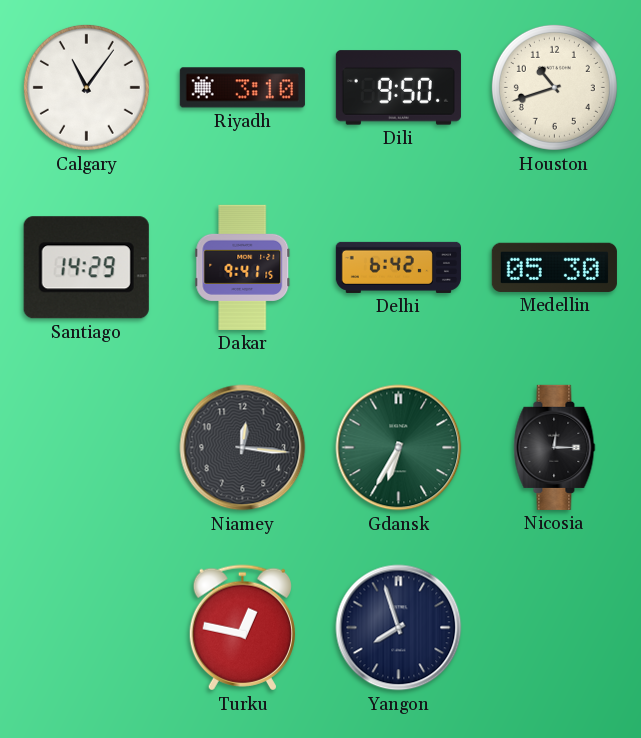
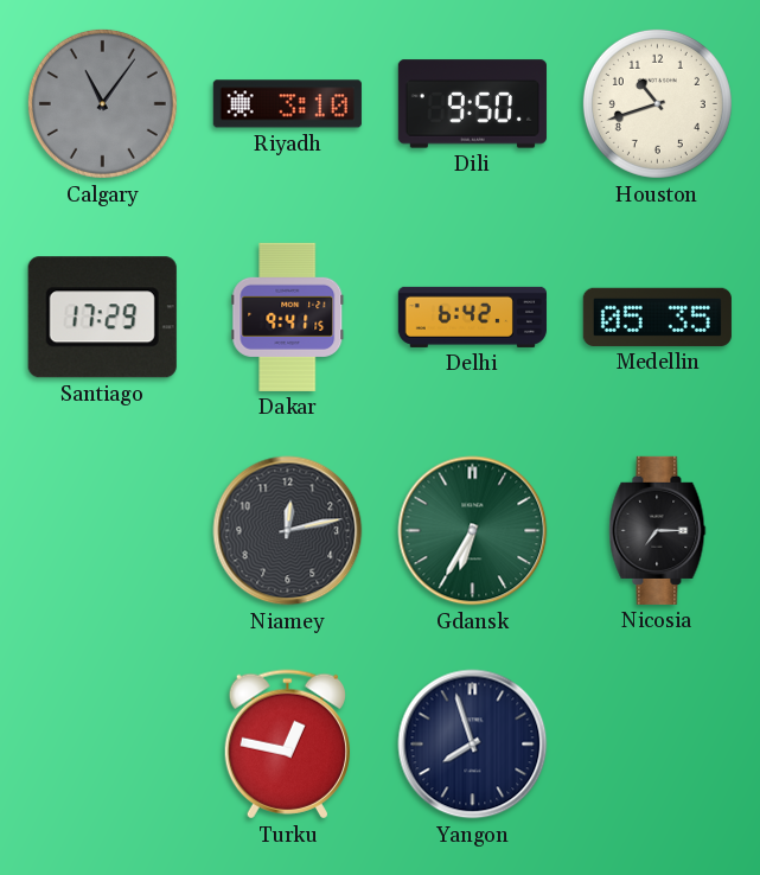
Calgary dial: white -> grey (102, 103)
Santiago: 14:29 -> 17:29 (102, 318)
Medellin: 05:30 -> 05:35 (657, 317)
Niamey: 12:16 -> 12:13 (288, 531)
Nicosia: 12:15 -> 7:15 (658, 530)
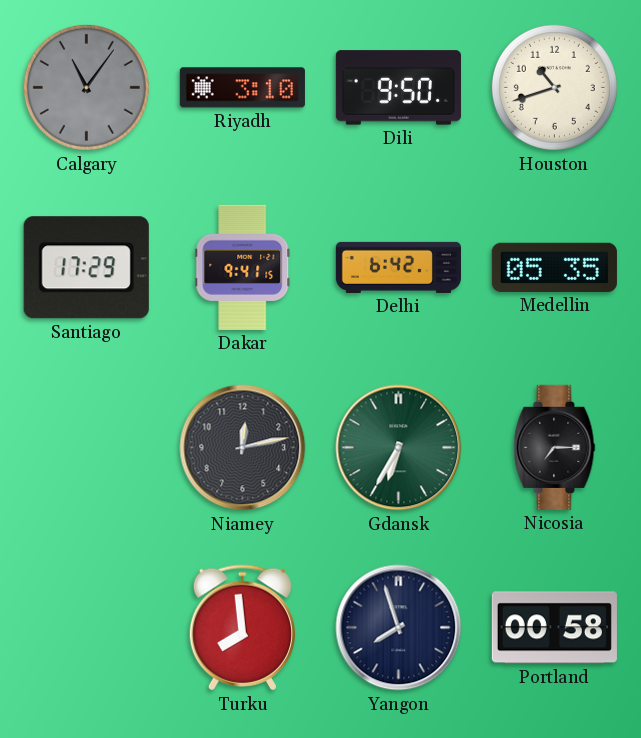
Turku: 12:47 -> 7:59 (242, 628)
Portland: none -> 00:58 (554, 628)
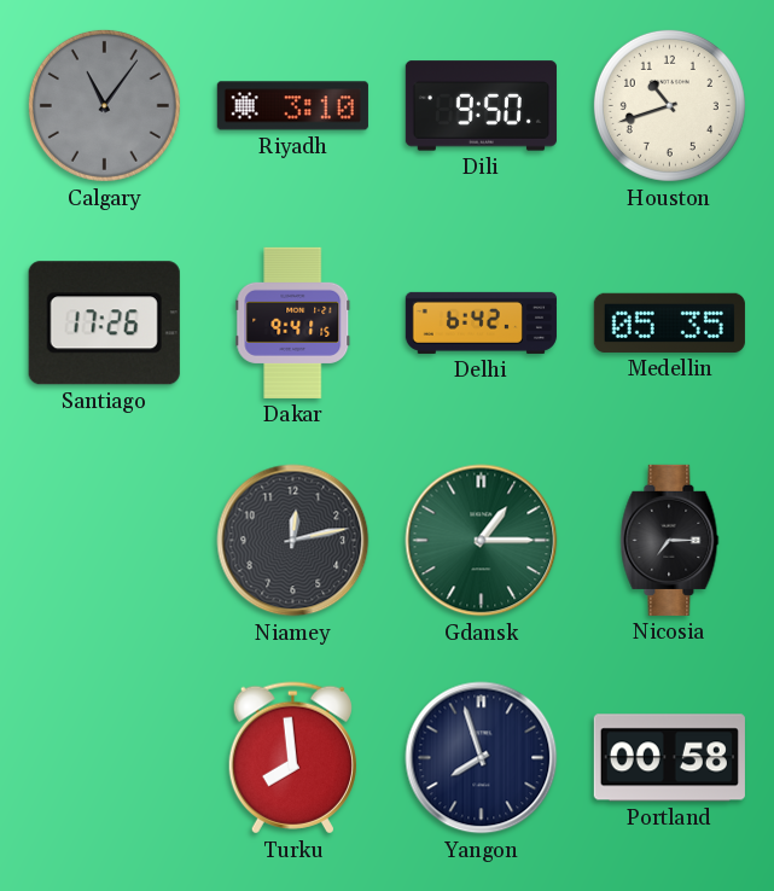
Santiago: 17:29 -> 17:26 (104, 324)
Gdansk: 6:35 -> 1:15 (482, 541)
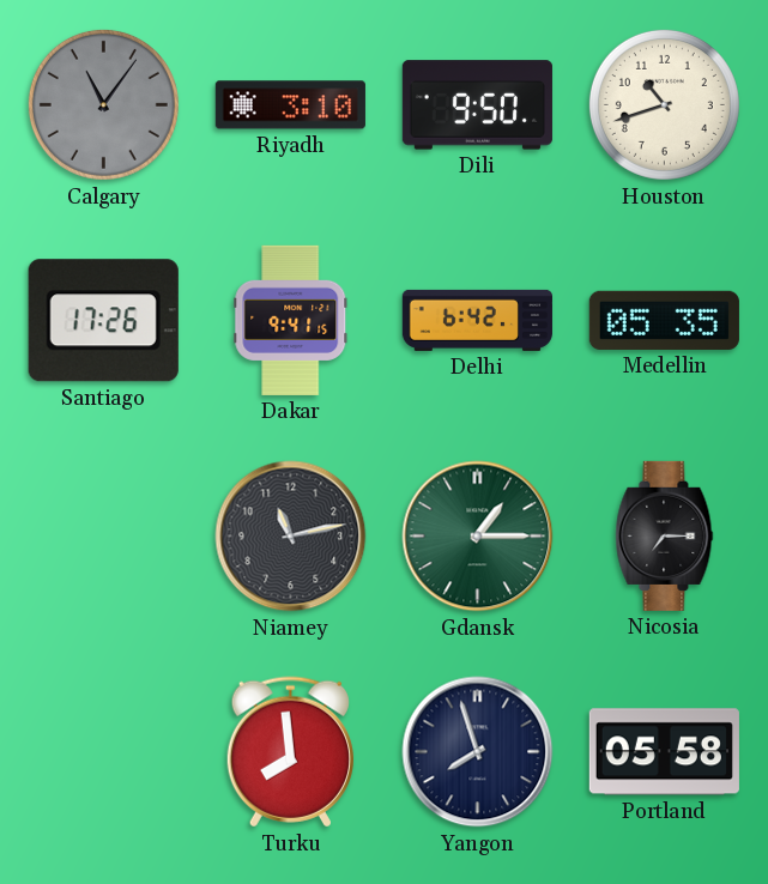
Niamey: 12:13 -> 11:13 (291, 537)
Portland: 00:58 -> 05:58 (664, 752)
